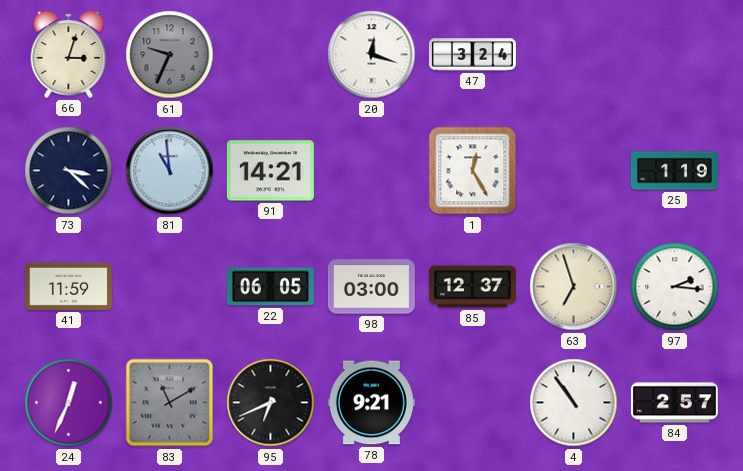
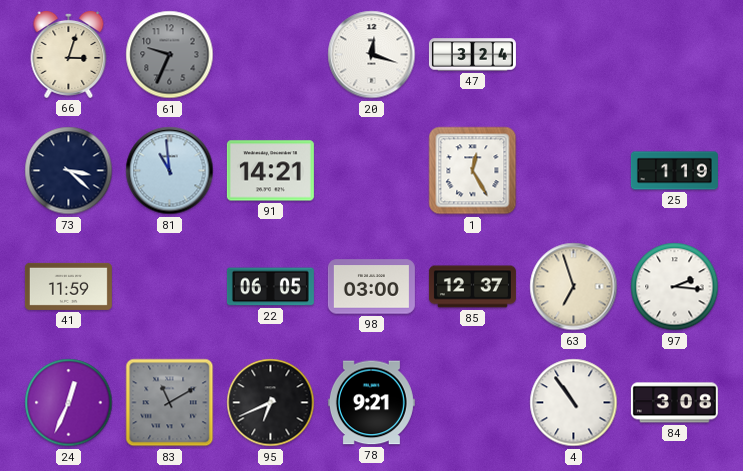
84: 2:57 -> 3:08 (674, 403)
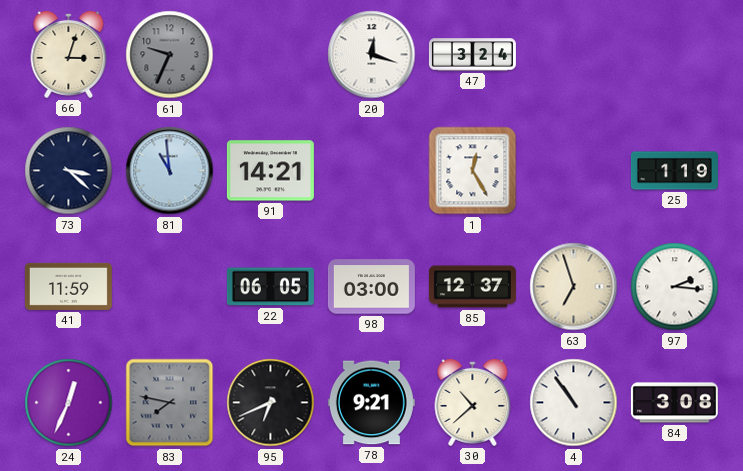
83: 11:10 -> 7:47 (170, 403)
30: none -> 10:38 (473, 403)
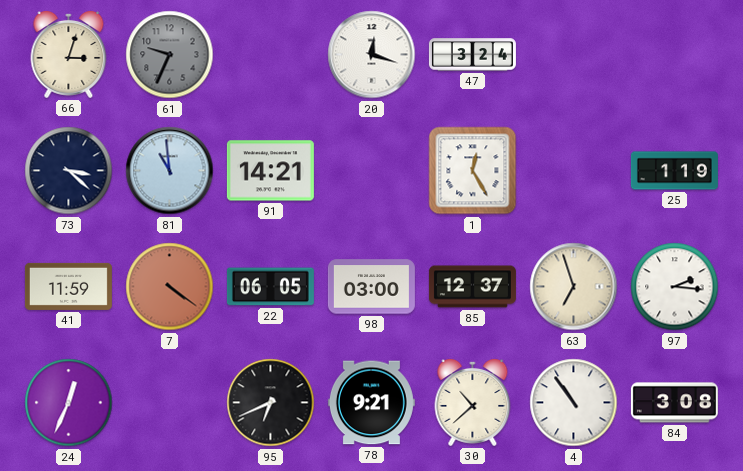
7: none -> 4:21 (170, 287)
83: 7:47 -> none (170, 403)
